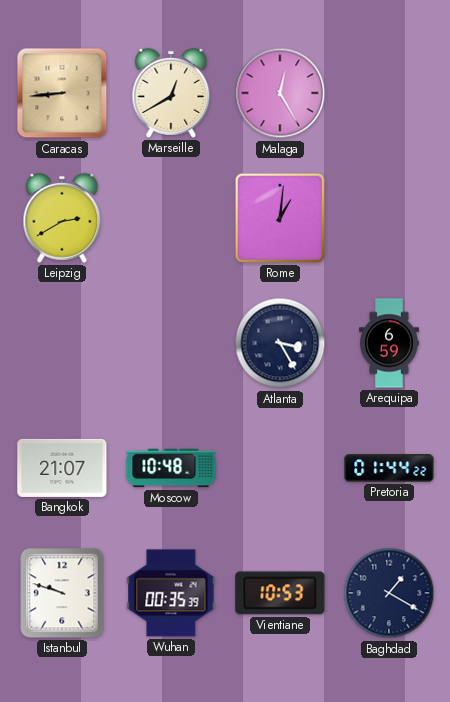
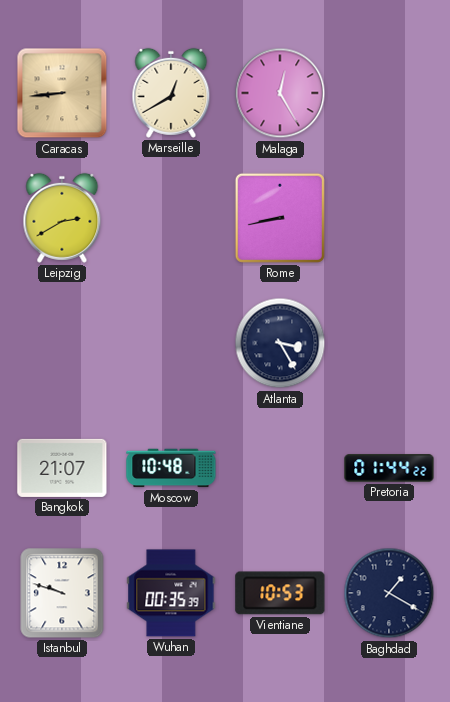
Rome: 1:01 -> 8:43 (280, 218)
Arequipa: 6:59 -> none (390, 343)
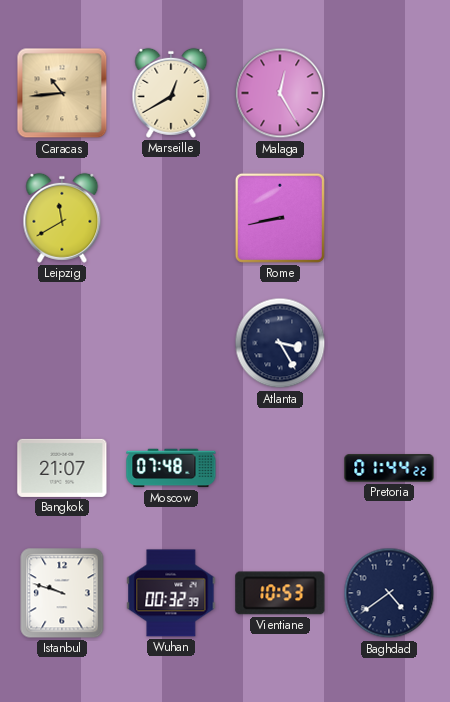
Caracas: 8:44 -> 10:44 (62, 93)
Leipzig: 2:40 -> 11:40 (62, 218)
Moscow: 10:48 -> 07:48 (171, 468)
Wuhan: 00:35 -> 00:32 (171, 593)
Baghdad: 1:20 -> 4:39 (389, 593)
